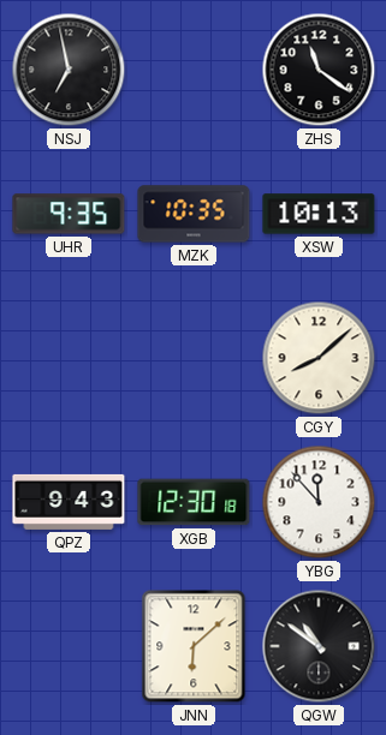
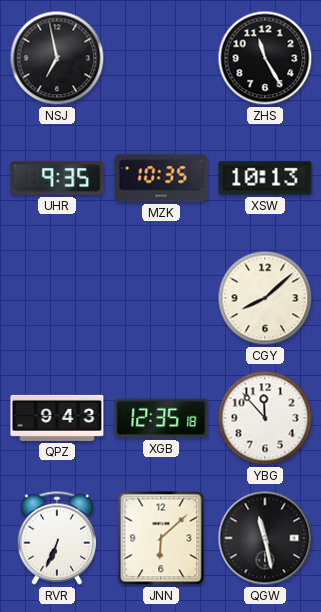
ZHS: 11:21 -> 11:25 (265, 58)
XGB: 12:30 -> 12:35 (161, 418)
RVR: none -> 6:34 (57, 538)
QGW: 10:51 -> 11:28 (265, 538)
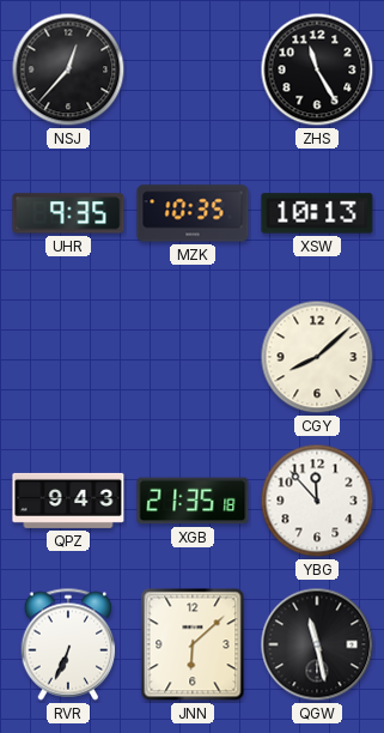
NSJ: 6:58 -> 12:37 (68, 69)
XGB: 12:35 -> 21:35 (193, 501)
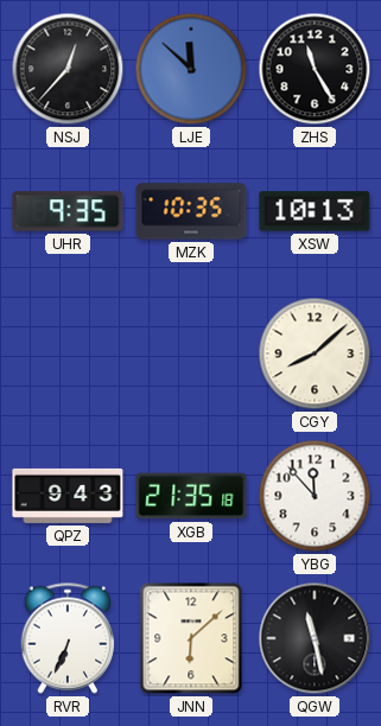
LJE: none -> 11:52 (191, 69)
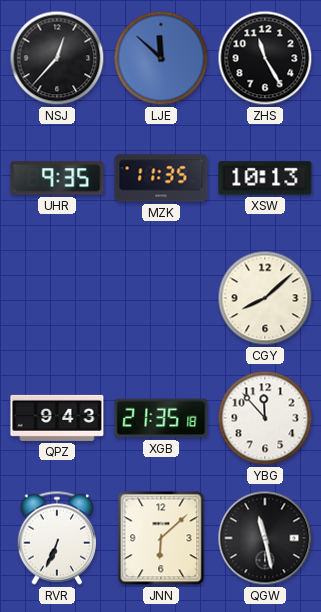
MZK: 10:35 -> 11:35 (161, 178)
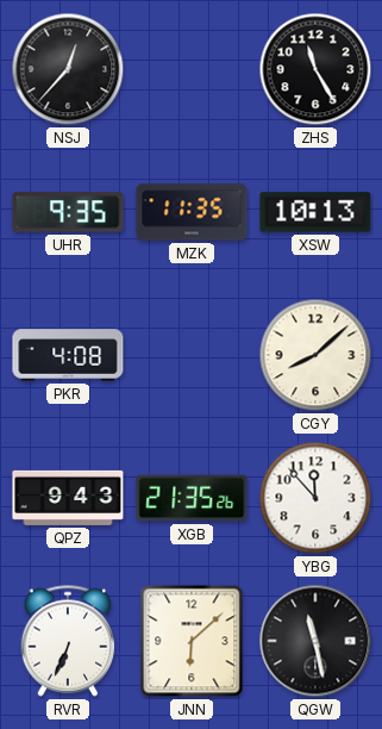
LJE: 11:52 -> none (161, 58)
PKR: none -> 4:08 (68, 355)
XGB: 21:35:18 -> 21:35:26 (192, 498)
